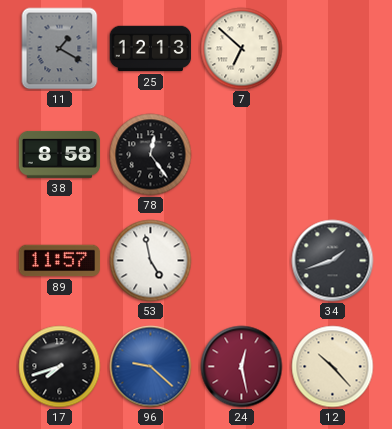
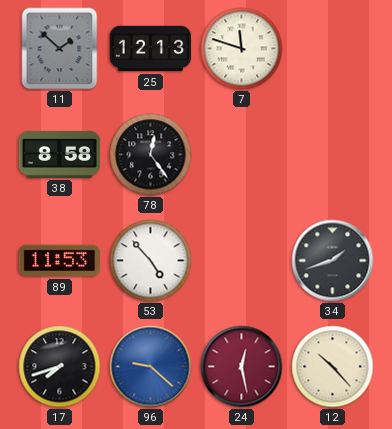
11: 1:20 -> 1:52 (60, 49)
7: 6:52 -> 11:48 (242, 49)
89: 11:57 -> 11:53 (60, 261)
53: 4:58 -> 4:53 (151, 261)
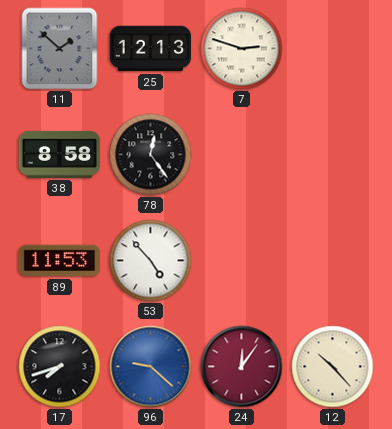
7: 11:48 -> 2:48 (242, 49)
34: 1:42 -> none (333, 261)
24: 12:28 -> 12:06 (242, 367)
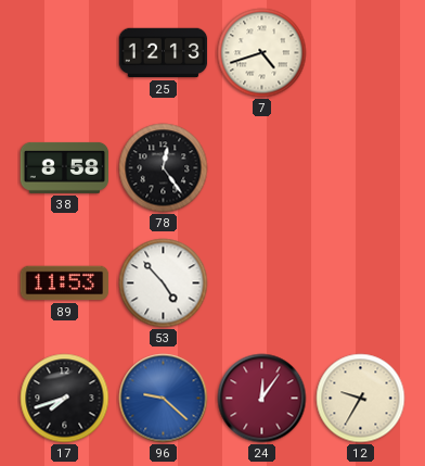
11: 1:52 -> none (60, 49)
7: 2:48 -> 4:42 (262, 53)
12: 10:23 -> 9:35 (361, 399)
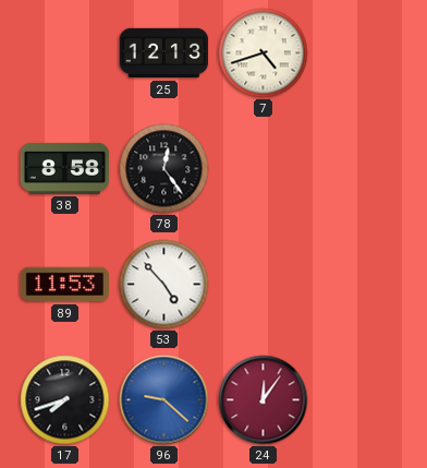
12: 9:35 -> none (361, 399)
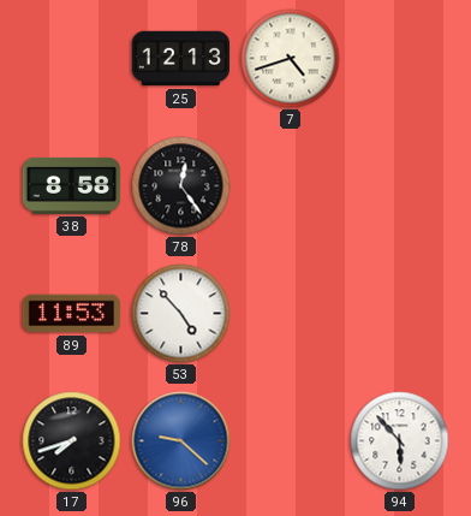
24: 12:06 -> none (264, 400)
94: none -> 5:53 (400, 441)
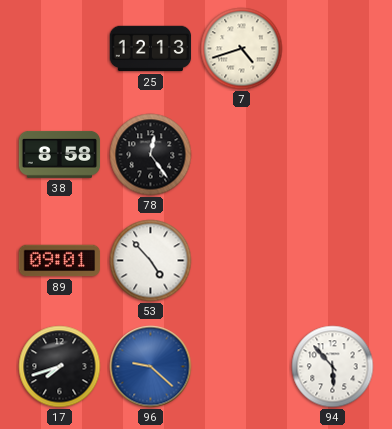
89: 11:53 -> 09:01 (60, 261)
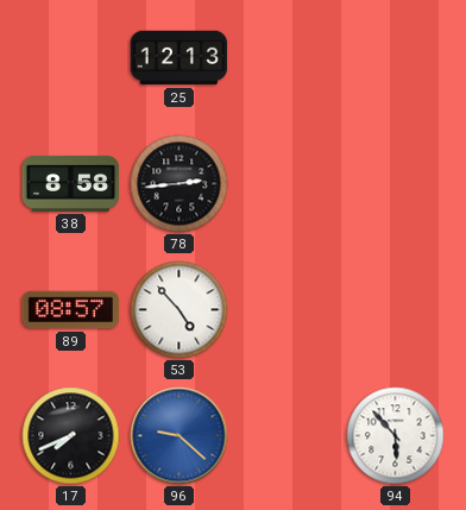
7: 4:42 -> none (242, 49)
78: 12:24 -> 2:44 (180, 184)
89: 09:01 -> 08:57 (71, 310)
17: 7:42 -> 7:41 (71, 436)
